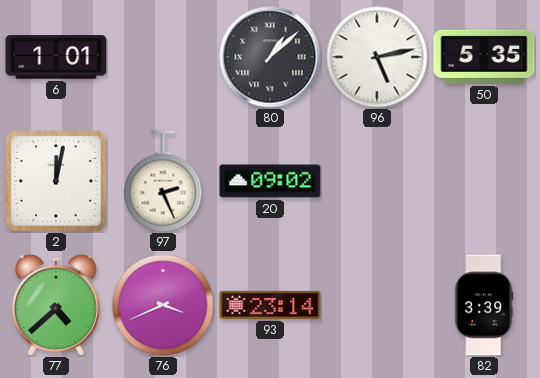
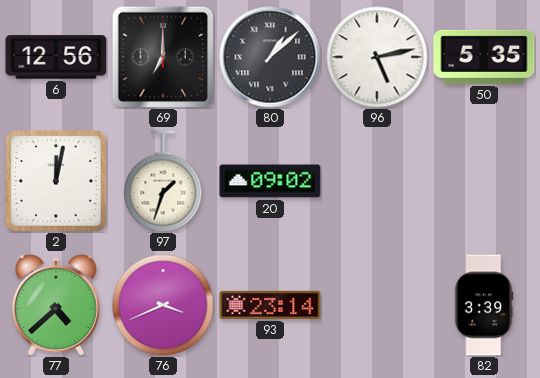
6: 1:01 -> 12:56 (56, 57)
69: none -> 7:00 (163, 57)
97: 2:26 -> 1:33 (163, 181)
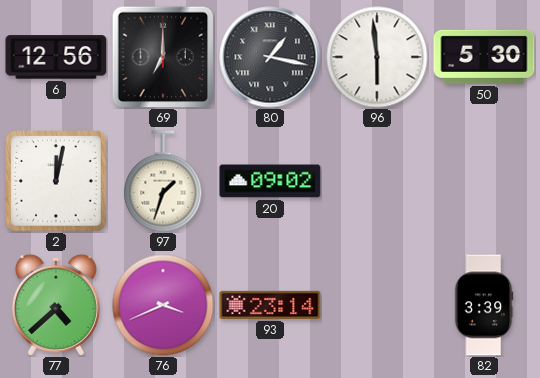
80: 1:08 -> 1:17 (270, 57)
96: 5:13 -> 5:59 (377, 57)
50: 5:35 -> 5:30 (484, 57)
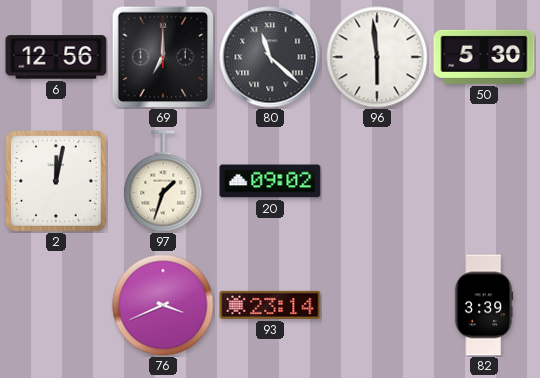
80: 1:17 -> 11:22 (270, 57)
77: 4:38 -> none (56, 305)
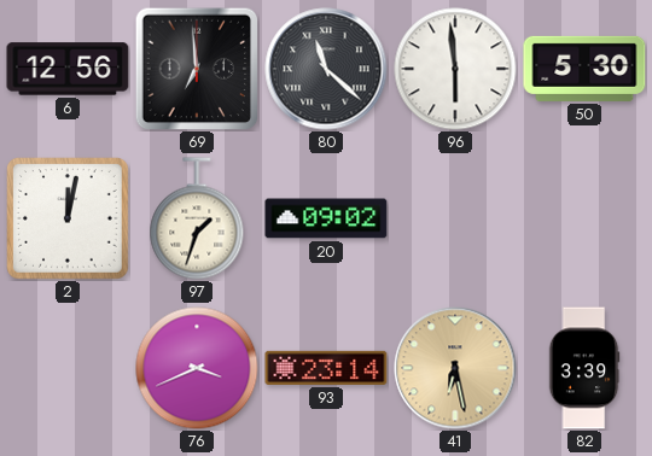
69: 7:00 -> 6:59 (197, 69)
41: none -> 6:28 (455, 368)
